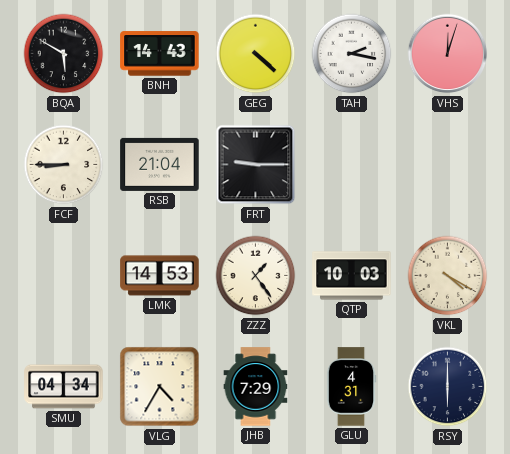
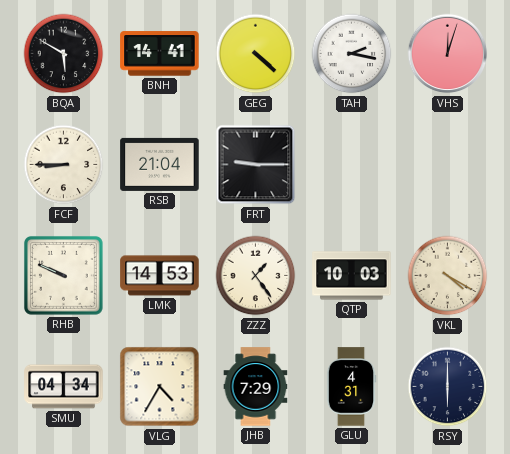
BNH: 14:43 -> 14:41 (160, 54)
RHB: none -> 9:49 (63, 275)
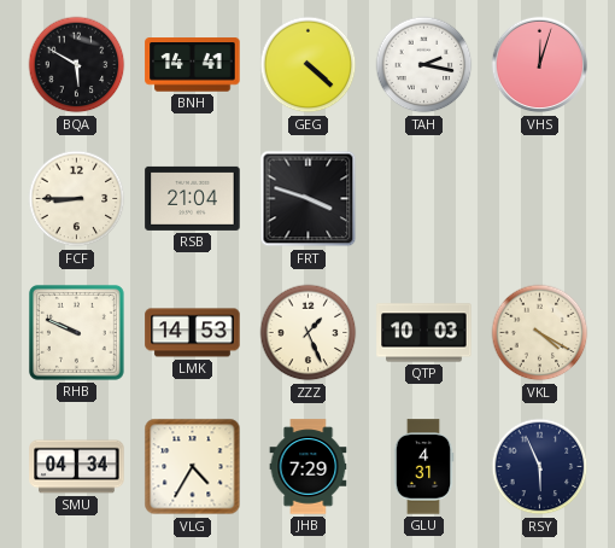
FRT: 9:15 -> 3:48 (309, 199)
ZZZ: 1:24 -> 1:26 (309, 333)
RSY: 6:00 -> 5:56 (540, 467)
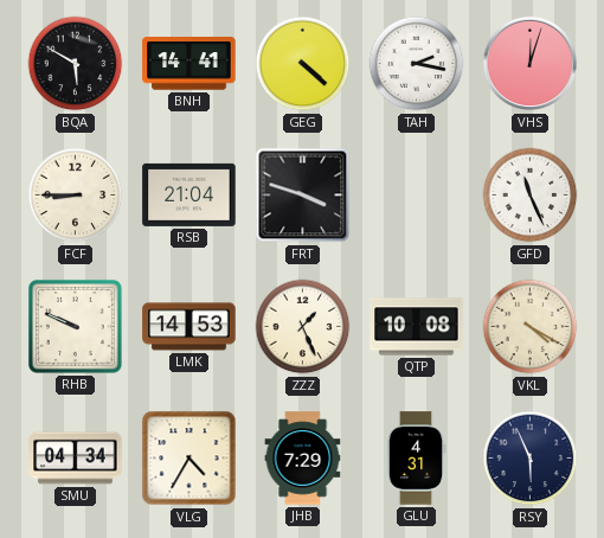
GFD: none -> 11:26 (531, 196)
QTP: 10:03 -> 10:08 (417, 327)
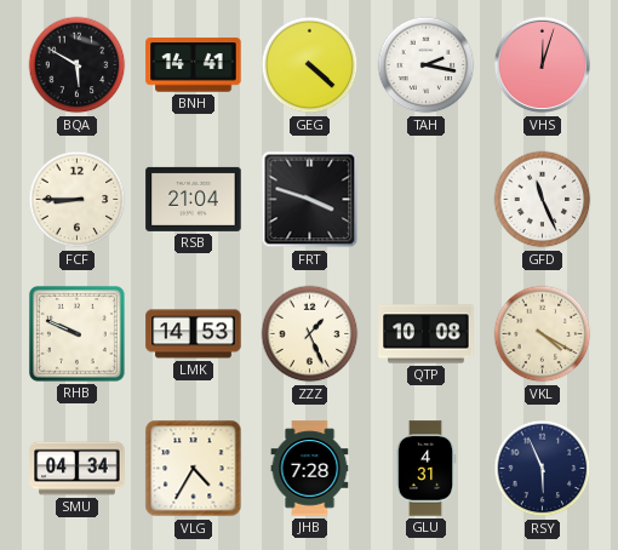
JHB: 7:29 -> 7:28 (310, 469)
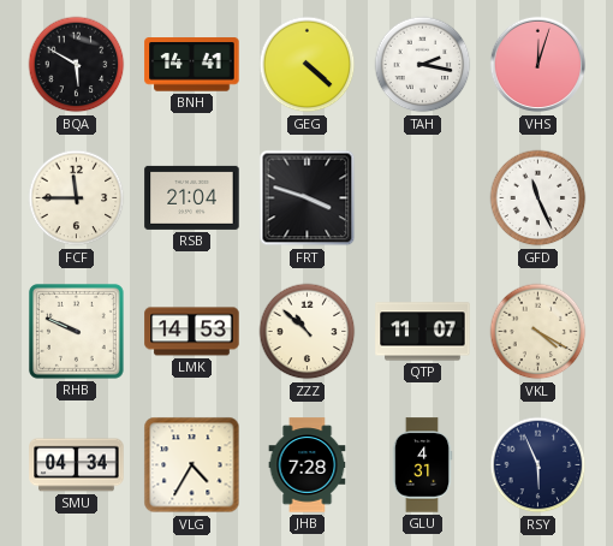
FCF: 8:45 -> 11:45 (77, 198)
ZZZ: 1:26 -> 10:52 (308, 332)
QTP: 10:08 -> 11:07 (423, 332)
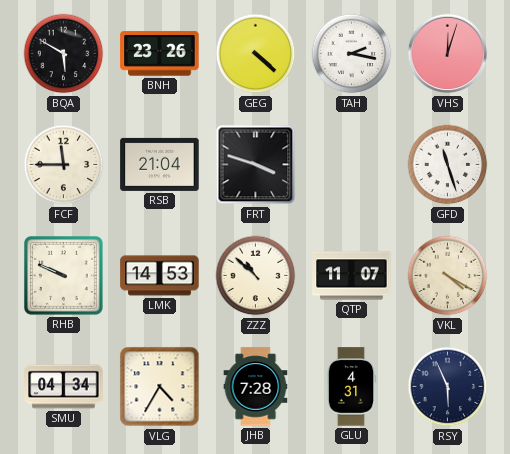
BNH: 14:41 -> 23:26 (160, 54)
GFD: 11:26 -> 11:27 (448, 165)
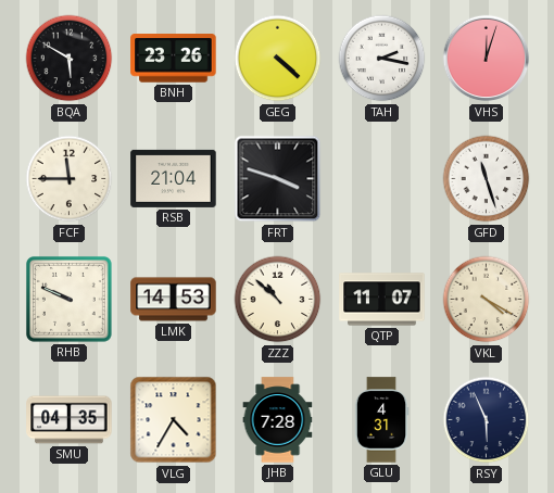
SMU: 04:34 -> 04:35 (70, 420)
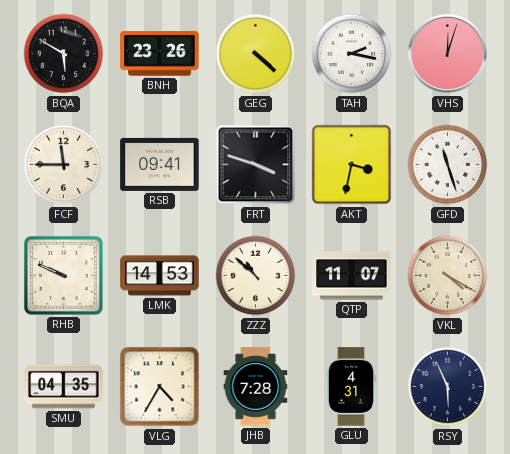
RSB: 21:04 -> 09:41 (160, 164)
AKT: none -> 3:32 (352, 165)
